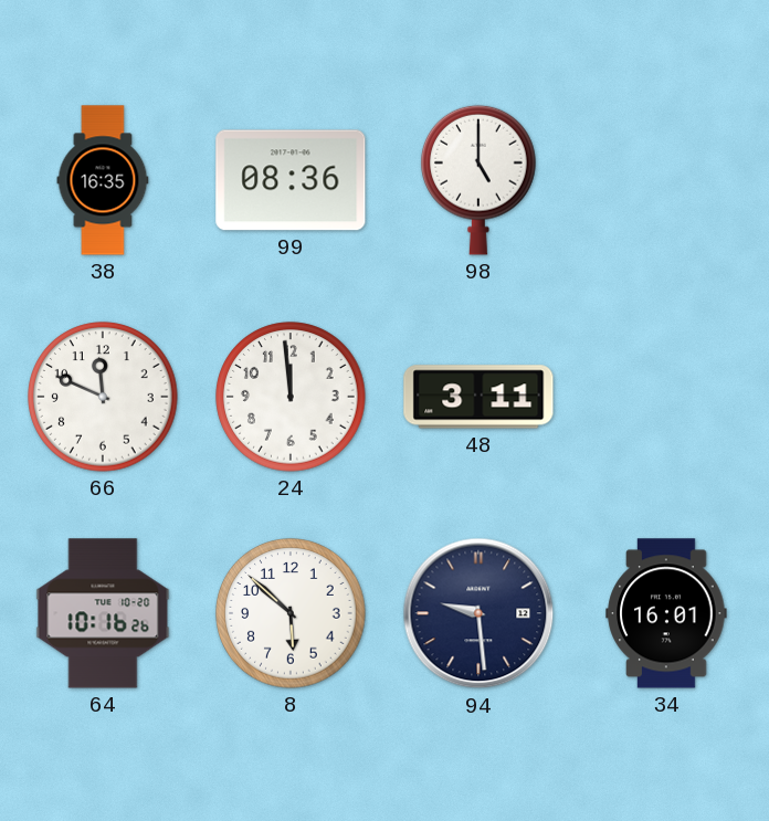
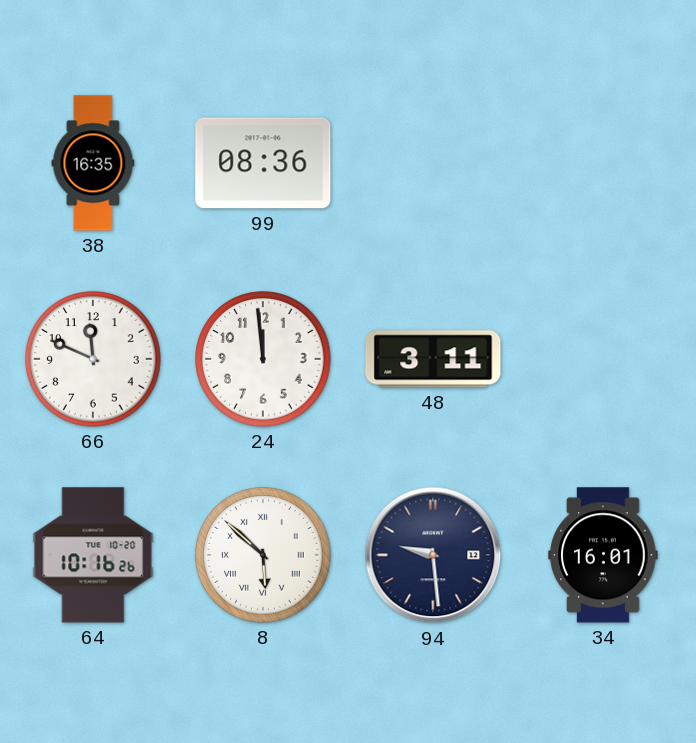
98: 5:00 -> none (480, 180)
8 numerals: Arabic -> Roman (263, 555)
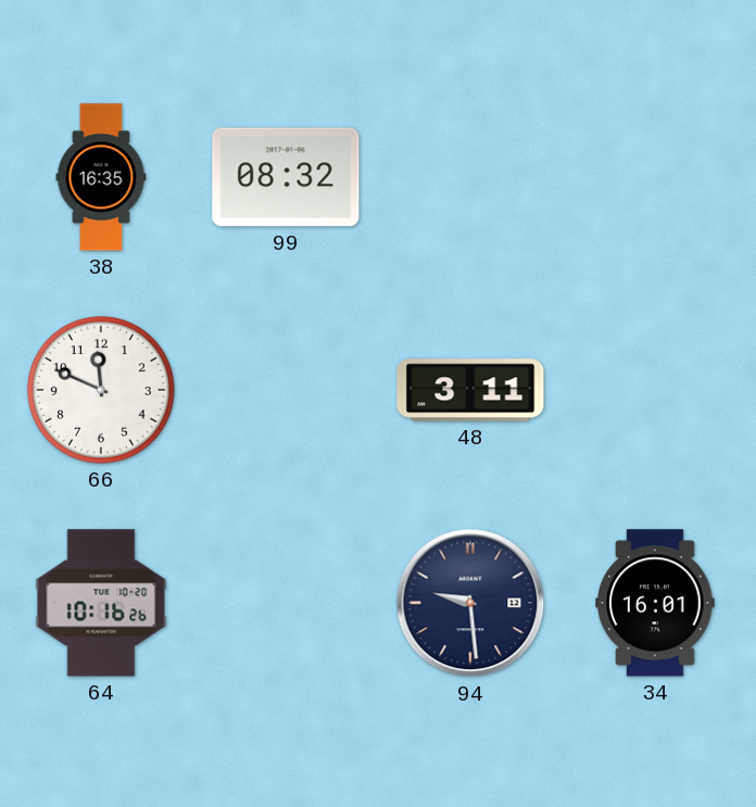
99: 08:36 -> 08:32 (286, 177)
24: 11:59 -> none (263, 359)
8: 5:52 -> none (263, 555)
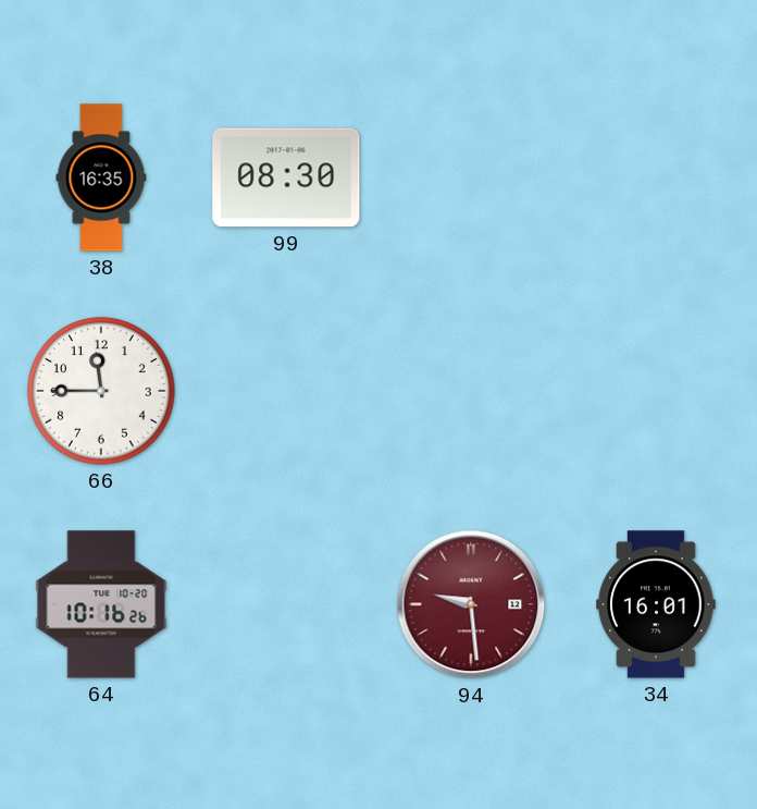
99: 08:32 -> 08:30 (286, 177)
66: 11:49 -> 11:45 (101, 391)
48: 3:11 -> none (470, 390)
94 dial: navy -> burgundy (471, 604)
